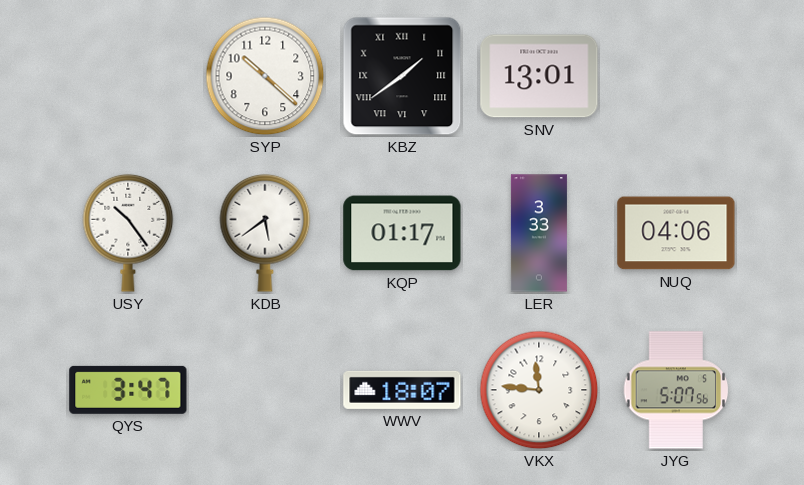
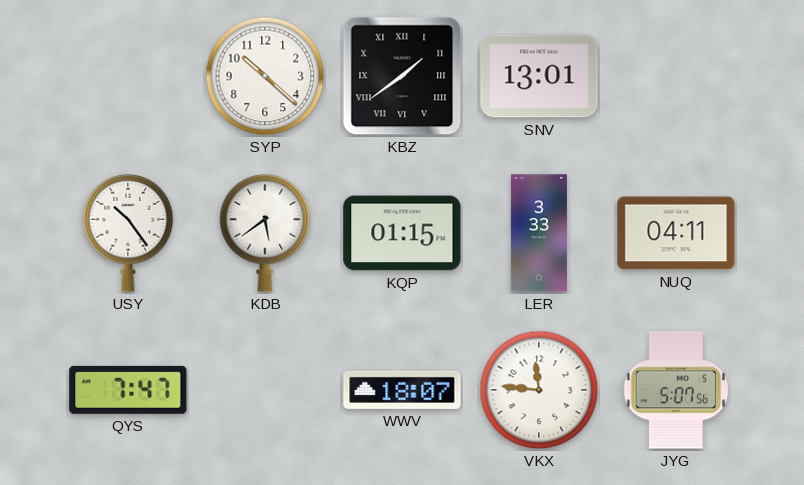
KQP: 01:17 -> 01:15 (402, 233)
NUQ: 04:06 -> 04:11 (676, 233)
QYS: 3:47 -> 7:47 (128, 390)
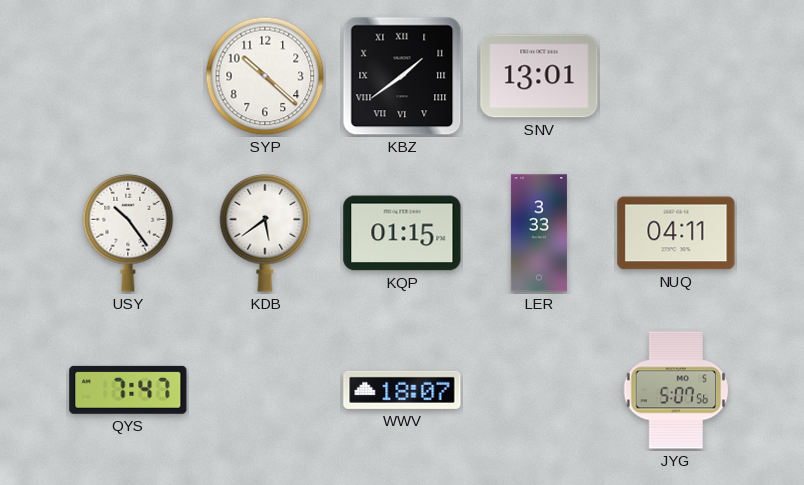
VKX: 11:46 -> none (539, 390)
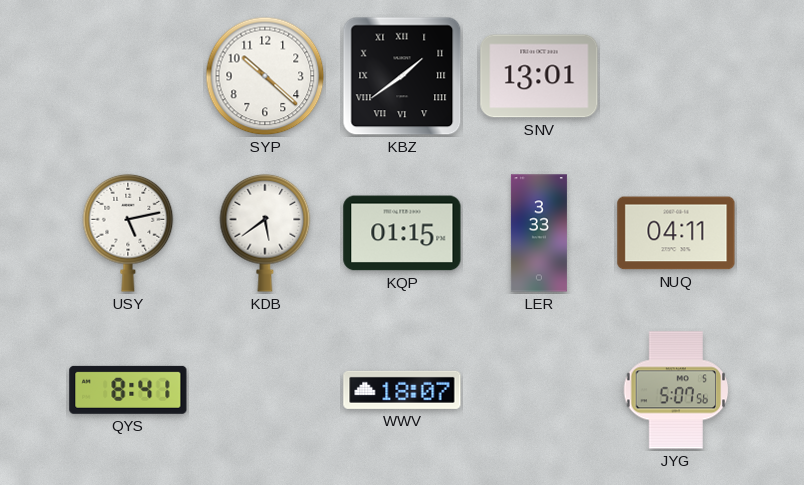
USY: 10:24 -> 5:13 (128, 233)
QYS: 7:47 -> 8:41 (128, 390)
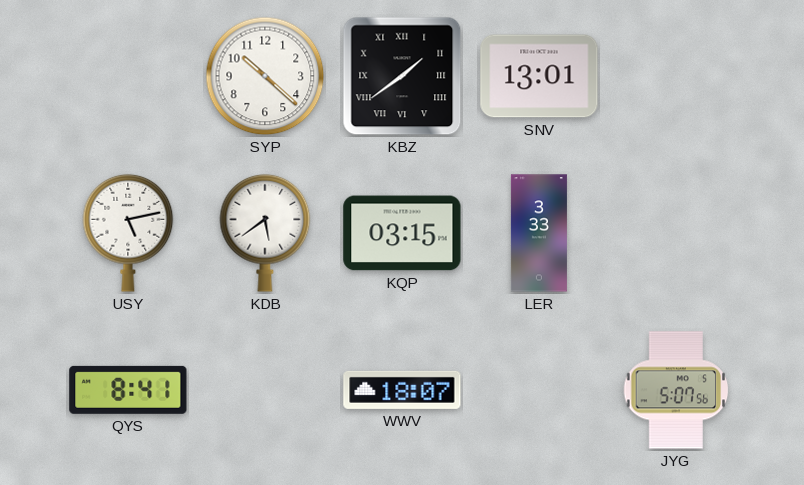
KQP: 01:15 -> 03:15 (402, 233)
NUQ: 04:11 -> none (676, 233)
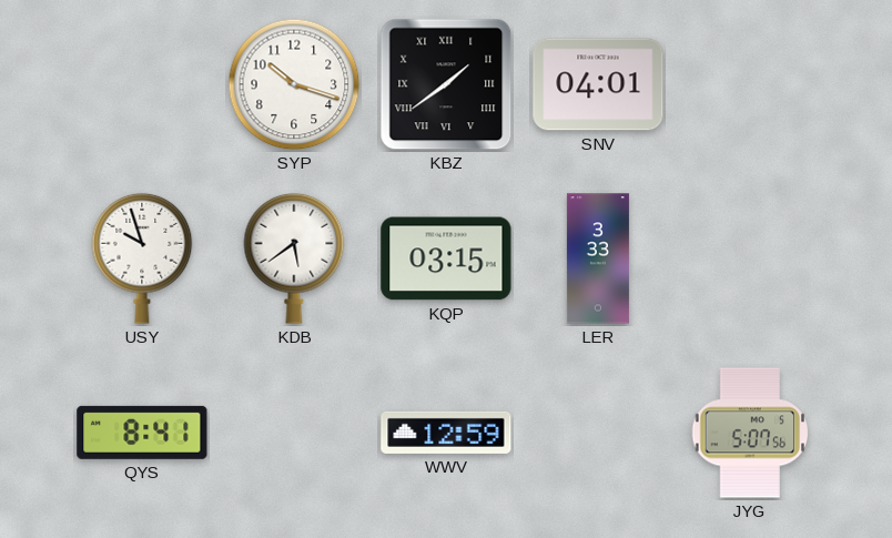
SYP: 10:22 -> 10:18 (294, 84)
SNV: 13:01 -> 04:01 (598, 84)
USY: 5:13 -> 9:57 (142, 258)
WWV: 18:07 -> 12:59 (446, 433)
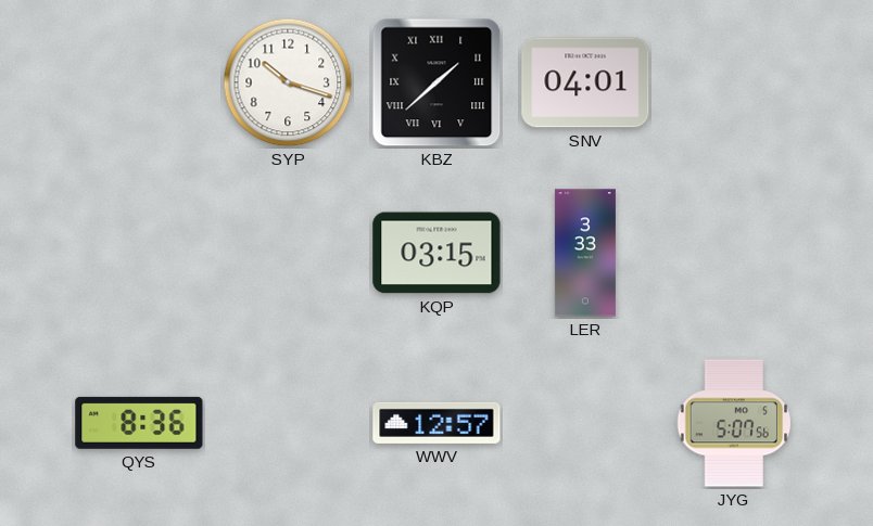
KBZ: 1:39 -> 1:38 (436, 82)
USY: 9:57 -> none (142, 258)
KDB: 5:39 -> none (294, 258)
QYS: 8:41 -> 8:36 (139, 423)
WWV: 12:59 -> 12:57 (436, 423)
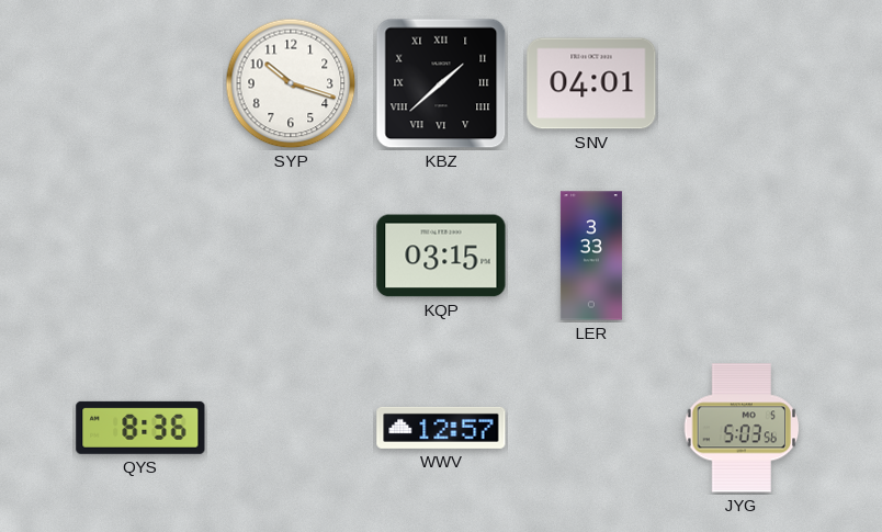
JYG: 5:07 -> 5:03 (742, 428)
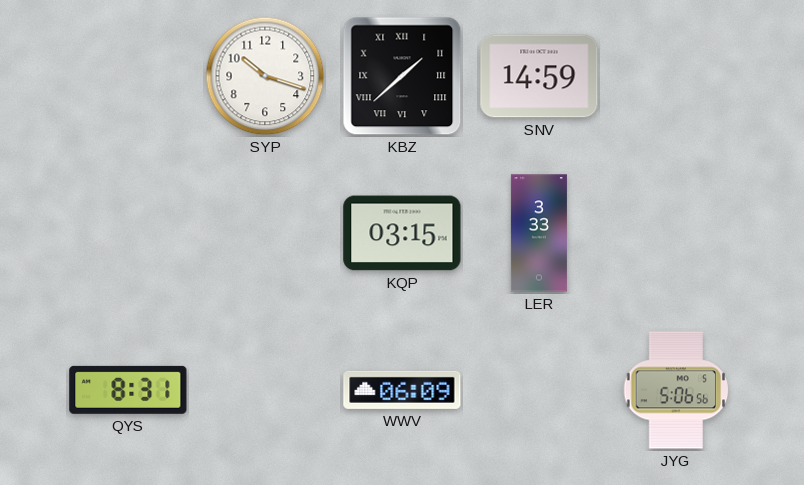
SNV: 04:01 -> 14:59 (539, 76)
QYS: 8:36 -> 8:31 (128, 390)
WWV: 12:57 -> 06:09 (402, 390)
JYG: 5:03 -> 5:06 (676, 390)
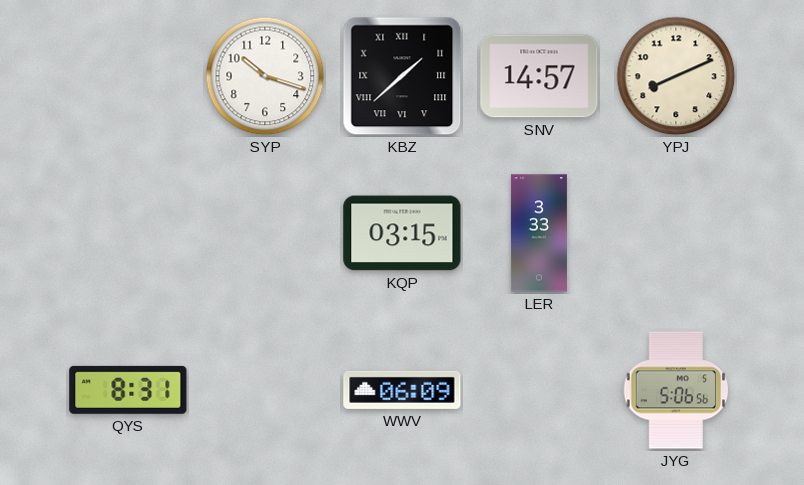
SNV: 14:59 -> 14:57 (539, 76)
YPJ: none -> 8:11 (676, 76)
